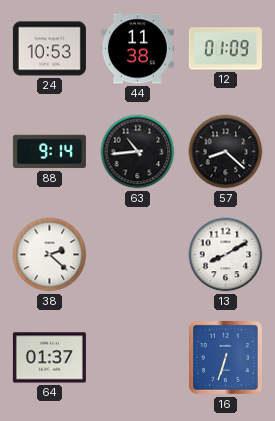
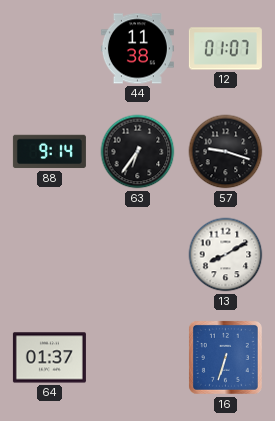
24: 10:53 -> none (49, 49)
12: 01:09 -> 01:07 (225, 49)
63: 10:44 -> 6:36 (138, 152)
57: 8:22 -> 9:18 (226, 152)
38: 2:22 -> none (50, 255)
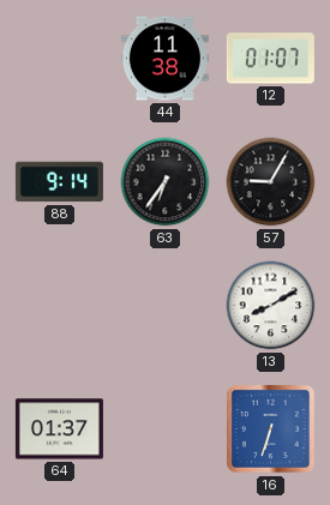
57: 9:18 -> 9:05 (271, 182)
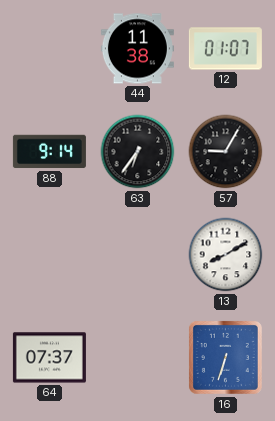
64: 01:37 -> 07:37 (49, 358)
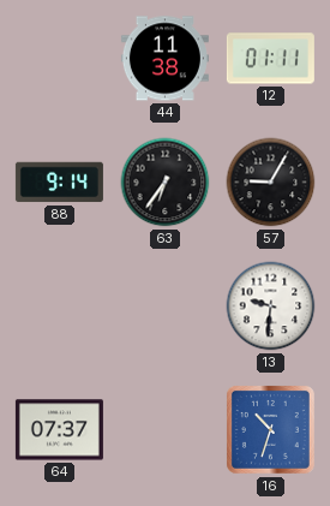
12: 01:07 -> 01:11 (270, 59)
13: 8:10 -> 9:31 (271, 306)
16: 6:33 -> 10:33 (270, 429)
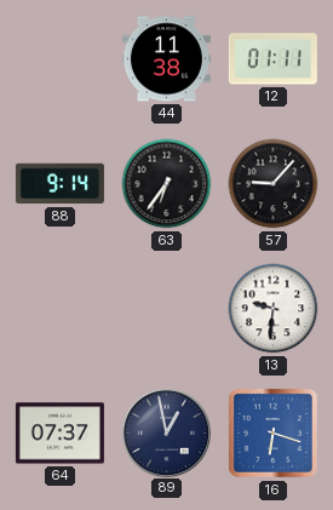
57: 9:05 -> 9:07 (274, 184)
89: none -> 12:58 (166, 432)
16: 10:33 -> 6:18 (272, 432)
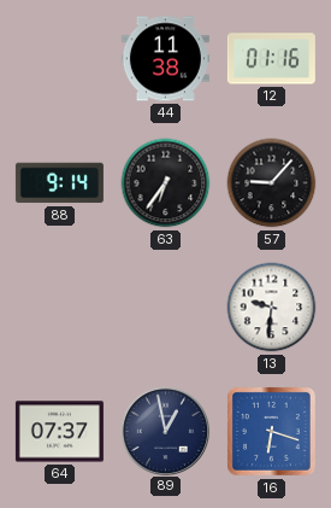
12: 01:11 -> 01:16 (271, 59)
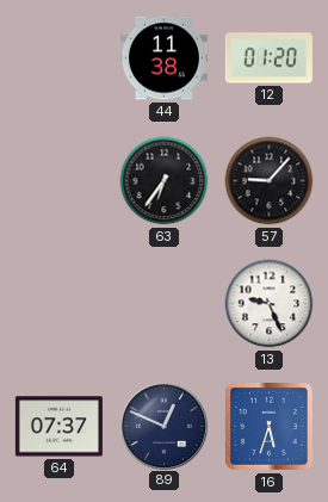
12: 01:16 -> 01:20 (268, 58)
88: 9:14 -> none (59, 183)
13: 9:31 -> 9:26 (270, 304)
89: 12:58 -> 12:49 (163, 426)
16: 6:18 -> 5:33 (268, 426)
